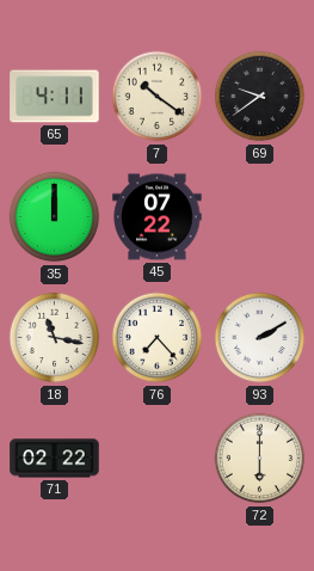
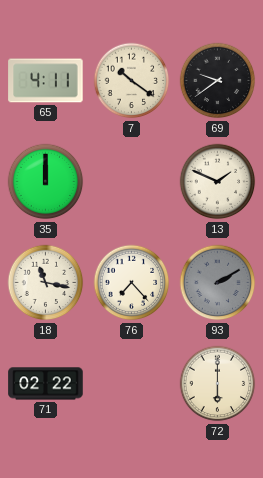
45: 07:22 -> none (158, 217)
13: none -> 1:49 (218, 182)
93 dial: white -> grey (218, 283)
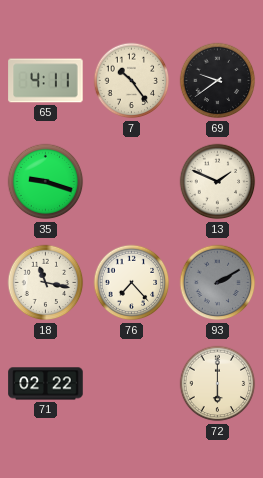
7: 10:21 -> 10:24 (132, 81)
35: 12:00 -> 9:18 (46, 182)
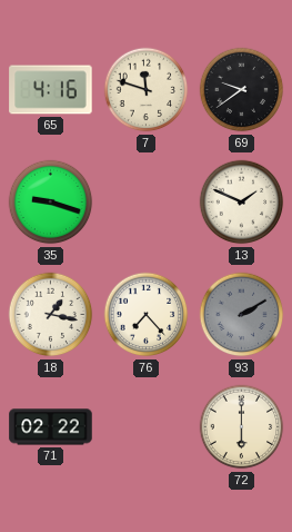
65: 4:11 -> 4:16 (51, 90)
7: 10:24 -> 11:48 (147, 90)
18: 11:17 -> 1:17 (51, 315)
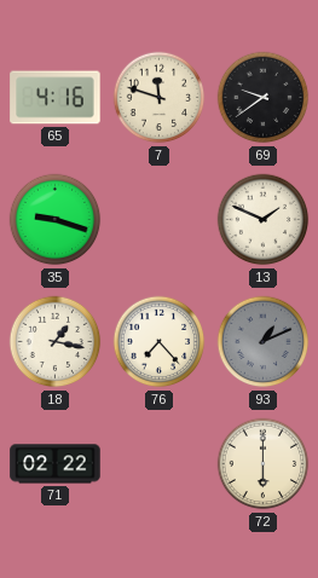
93: 2:10 -> 1:11 (264, 342)
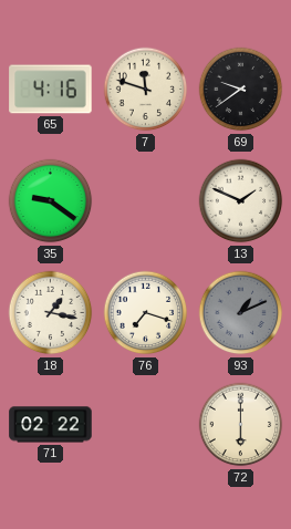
35: 9:18 -> 9:21 (51, 201)
76: 7:23 -> 7:18 (146, 313)
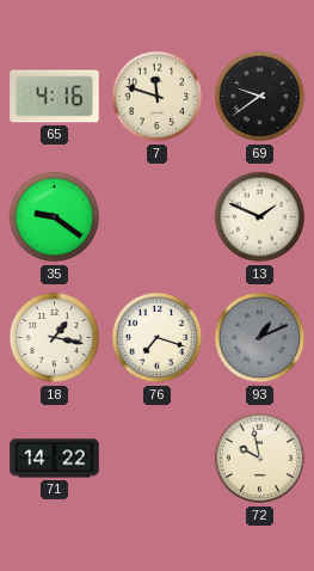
71: 02:22 -> 14:22 (55, 459)
72: 6:00 -> 9:58 (260, 459)
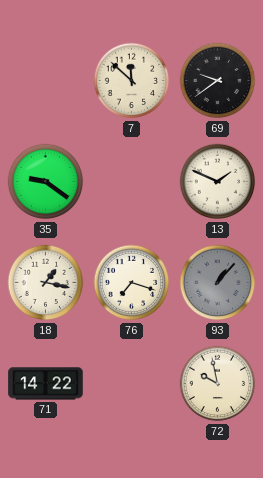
65: 4:16 -> none (55, 97)
7: 11:48 -> 11:52 (132, 81)
93: 1:11 -> 1:07 (218, 283)
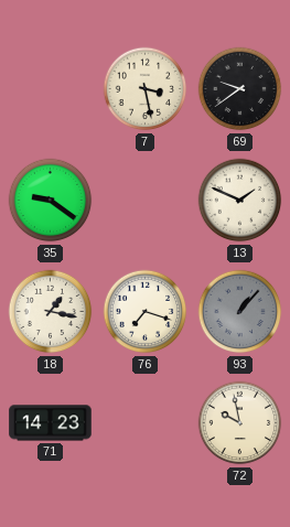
7: 11:52 -> 3:28 (146, 89)
71: 14:22 -> 14:23 (51, 423)
